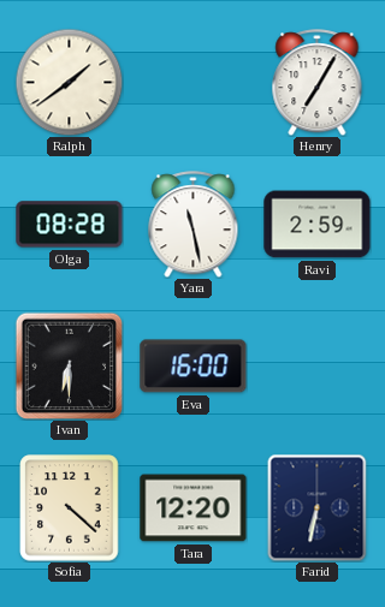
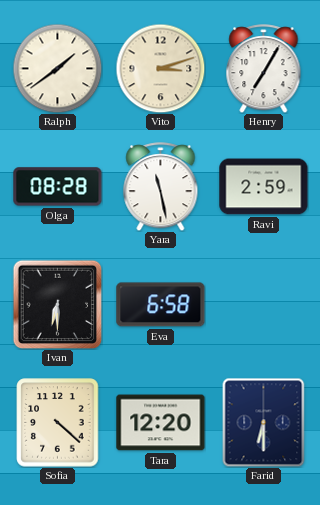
Vito: none -> 3:12 (160, 68)
Eva: 16:00 -> 6:58 (161, 305)
Farid: 6:32 -> 6:30 (264, 422)
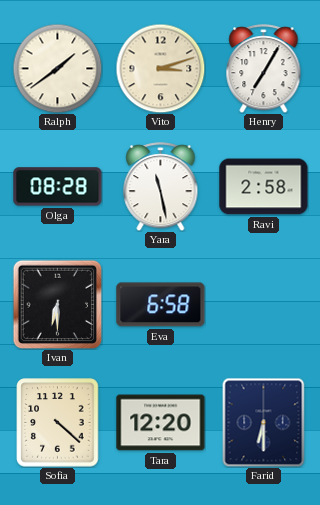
Ravi: 2:59 -> 2:58 (264, 187)
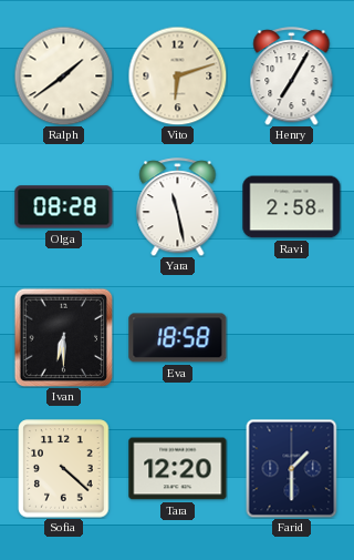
Vito: 3:12 -> 6:12 (177, 75)
Eva: 6:58 -> 18:58 (178, 338)
Farid: 6:30 -> 1:30 (292, 468)
